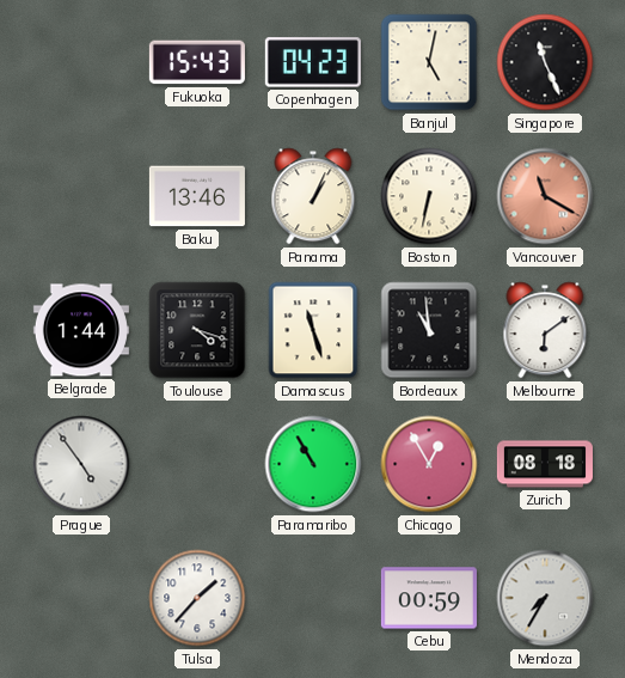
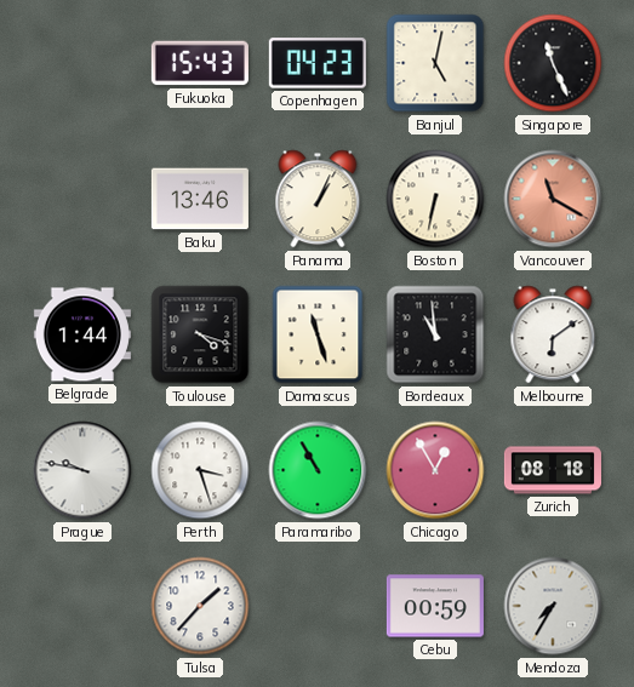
Prague: 4:54 -> 9:47 (82, 470)
Perth: none -> 3:27 (200, 470)
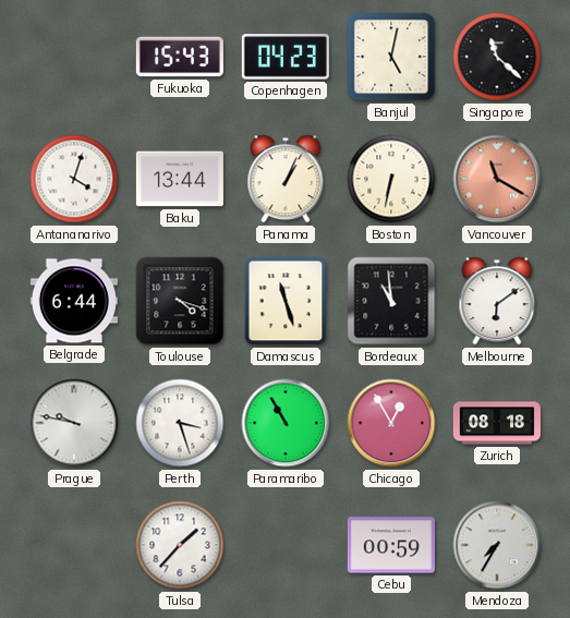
Singapore: 11:26 -> 11:22 (497, 57)
Antananarivo: none -> 4:03 (74, 179)
Baku: 13:46 -> 13:44 (180, 179)
Belgrade: 1:44 -> 6:44 (74, 301)
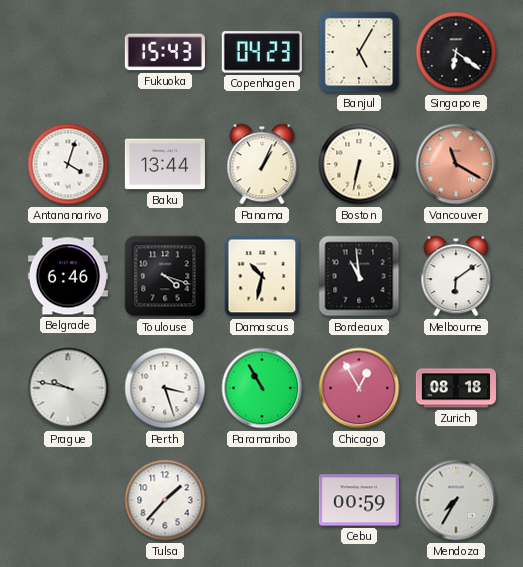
Banjul: 5:02 -> 5:05 (359, 52)
Singapore: 11:22 -> 6:21 (456, 52)
Belgrade: 6:44 -> 6:46 (68, 276)
Damascus: 11:27 -> 10:32 (262, 276)
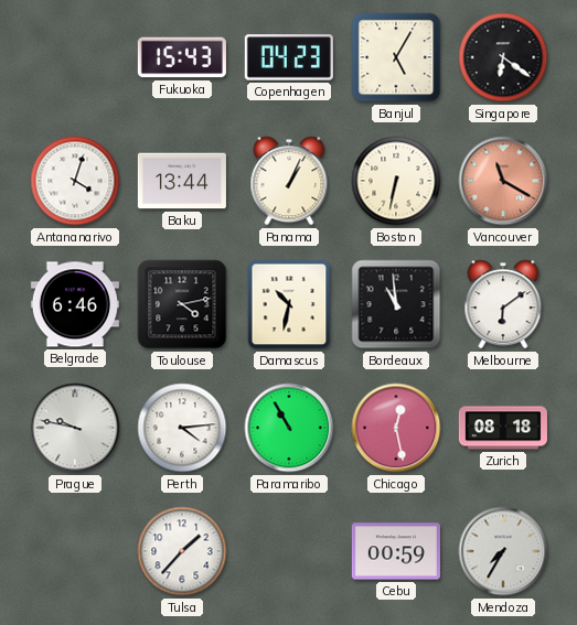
Toulouse: 4:18 -> 4:13 (182, 304)
Perth: 3:27 -> 4:14 (182, 428)
Chicago: 12:55 -> 12:28 (396, 428)
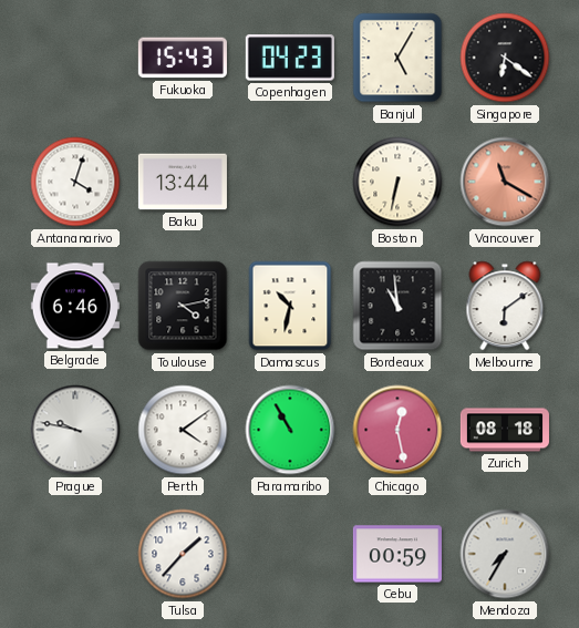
Panama: 1:04 -> none (289, 181)
Perth: 4:14 -> 4:09 (183, 430)
